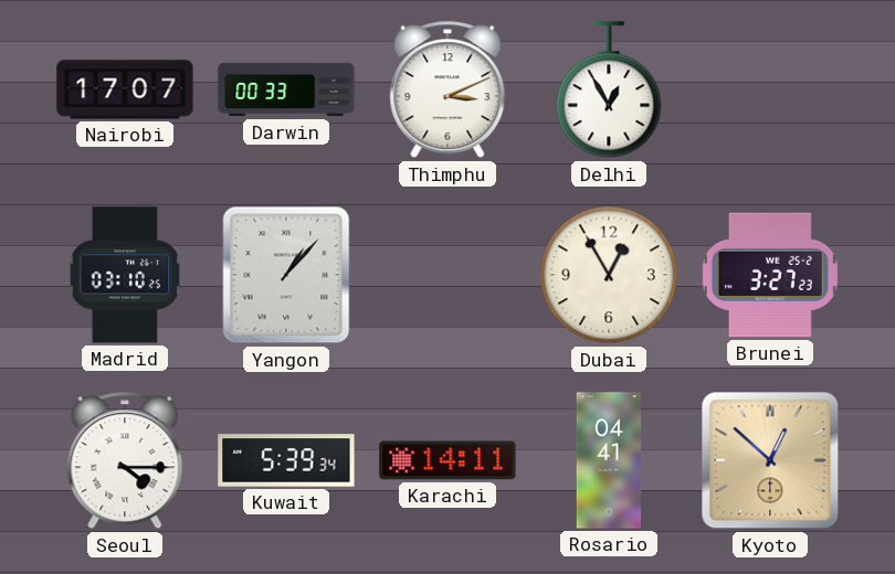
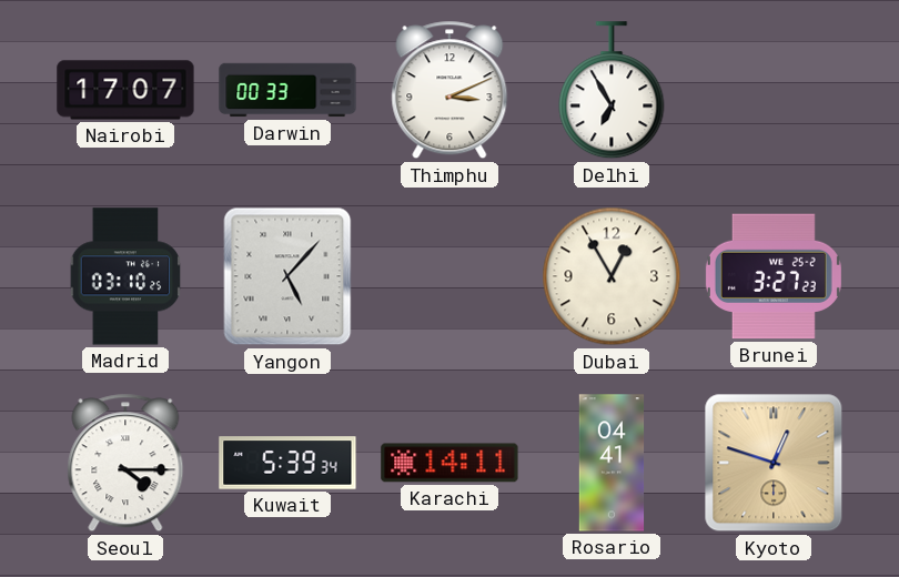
Delhi: 12:55 -> 6:55 (612, 91)
Yangon: 1:07 -> 5:07 (287, 276)
Kyoto: 12:52 -> 12:48 (774, 463)
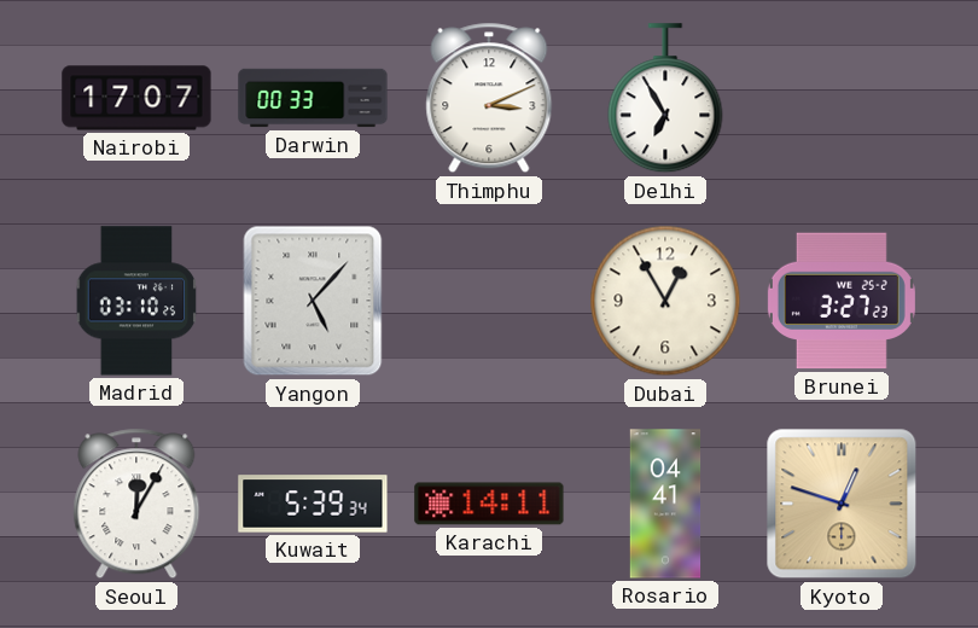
Seoul: 4:15 -> 12:05 (136, 504)
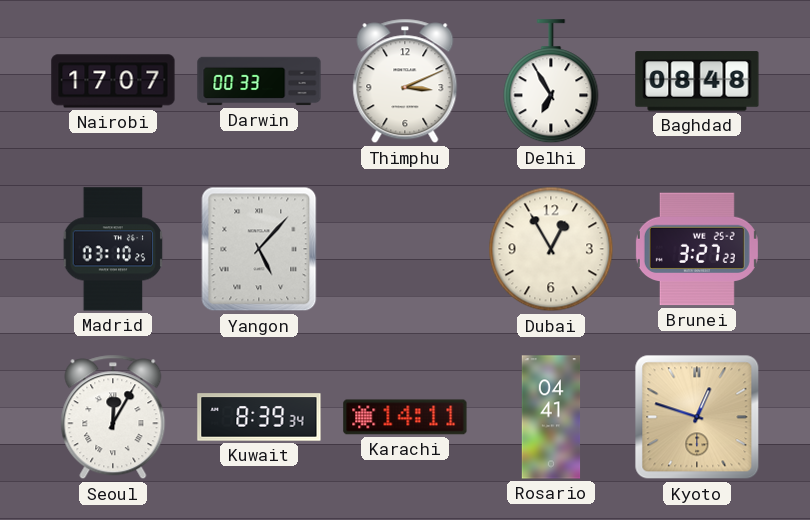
Baghdad: none -> 08:48 (697, 81)
Kuwait: 5:39 -> 8:39 (259, 417)
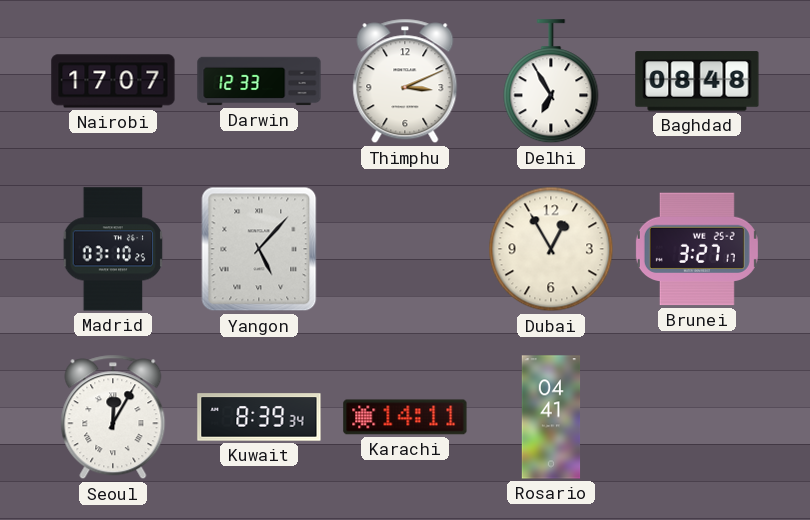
Darwin: 00:33 -> 12:33 (259, 81)
Brunei: 3:27:23 -> 3:27:17 (697, 249)
Kyoto: 12:48 -> none (697, 417)
